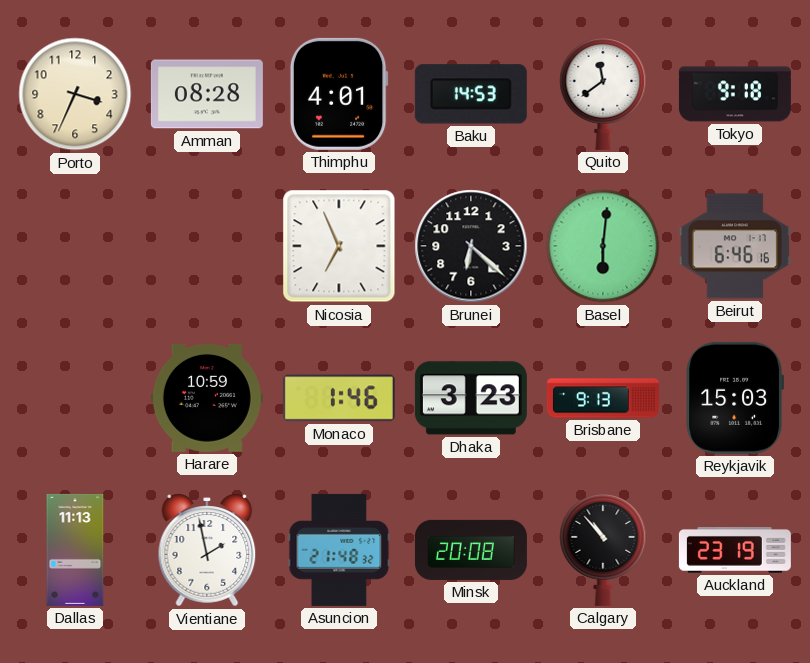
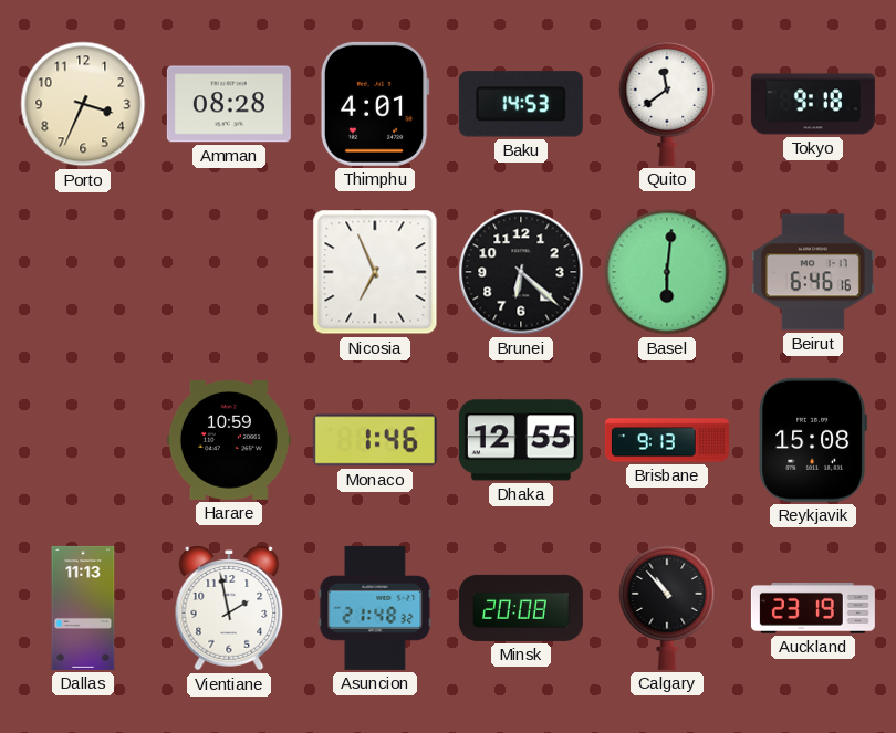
Dhaka: 3:23 -> 12:55 (521, 440)
Reykjavik: 15:03 -> 15:08 (812, 440)
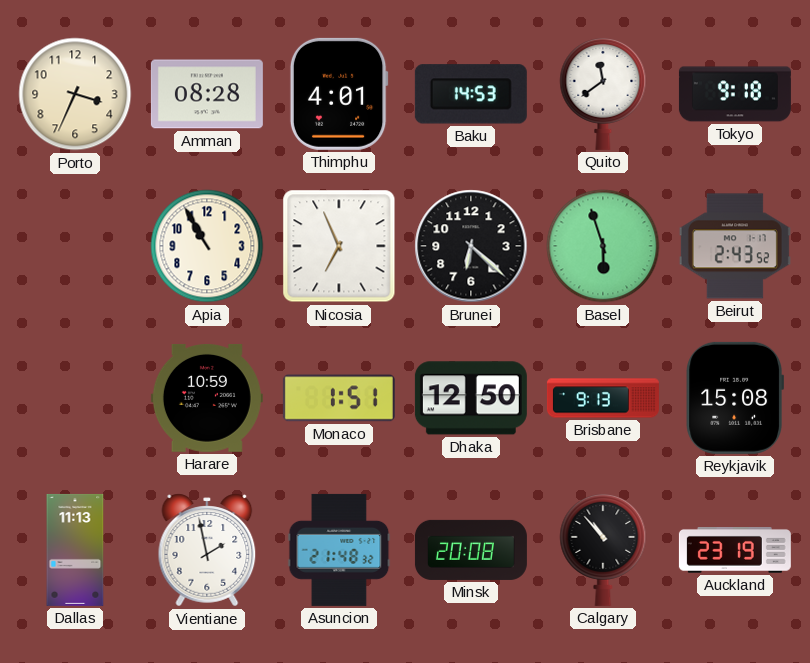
Apia: none -> 10:55 (207, 246)
Basel: 6:01 -> 5:57 (603, 246)
Beirut: 6:46 -> 2:43 (735, 246)
Monaco: 1:46 -> 1:51 (339, 398)
Dhaka: 12:55 -> 12:50 (471, 398)
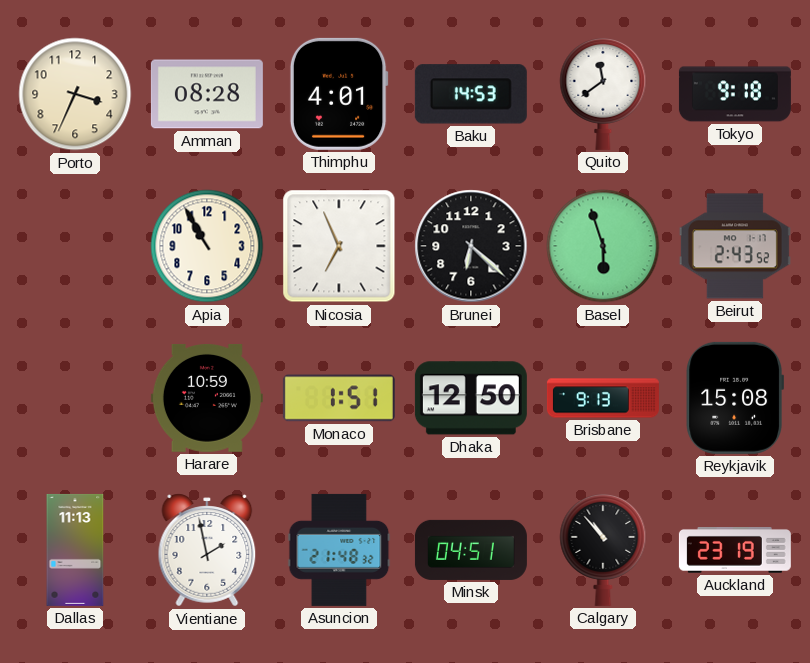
Minsk: 20:08 -> 04:51 (471, 550)
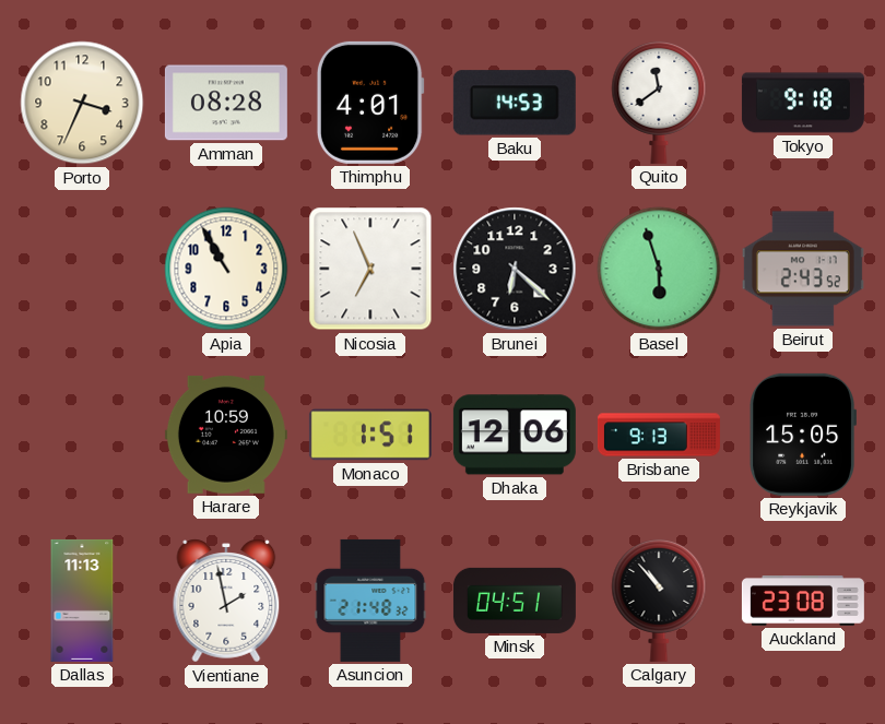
Dhaka: 12:50 -> 12:06 (515, 435)
Reykjavik: 15:08 -> 15:05 (802, 435)
Auckland: 23:19 -> 23:08 (803, 602)
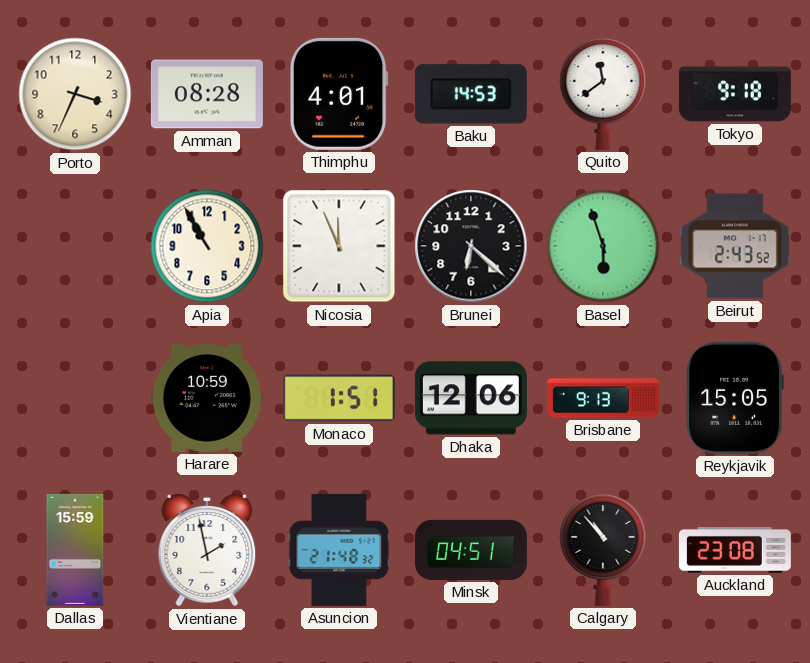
Nicosia: 6:56 -> 11:56 (339, 246)
Dallas: 11:13 -> 15:59 (75, 550)
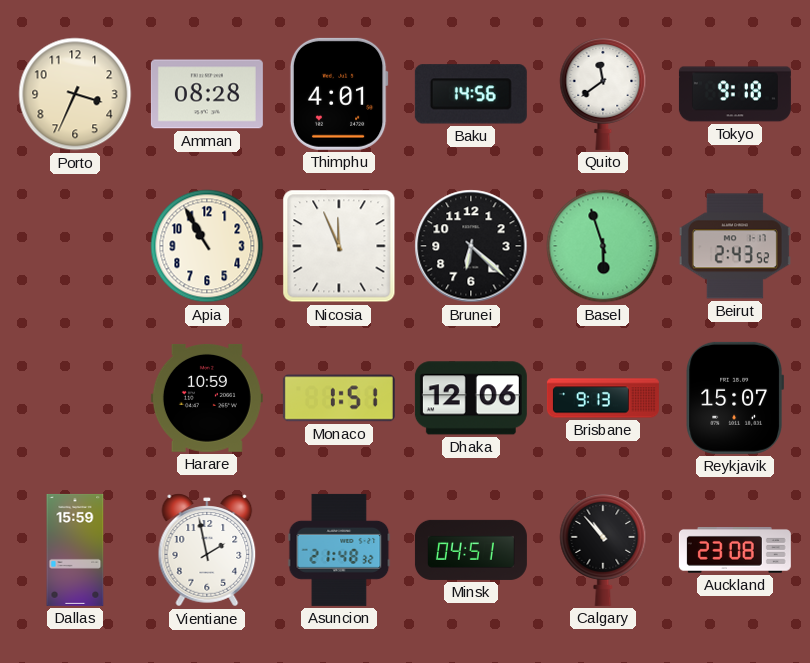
Baku: 14:53 -> 14:56 (471, 94)
Reykjavik: 15:05 -> 15:07 (734, 398)
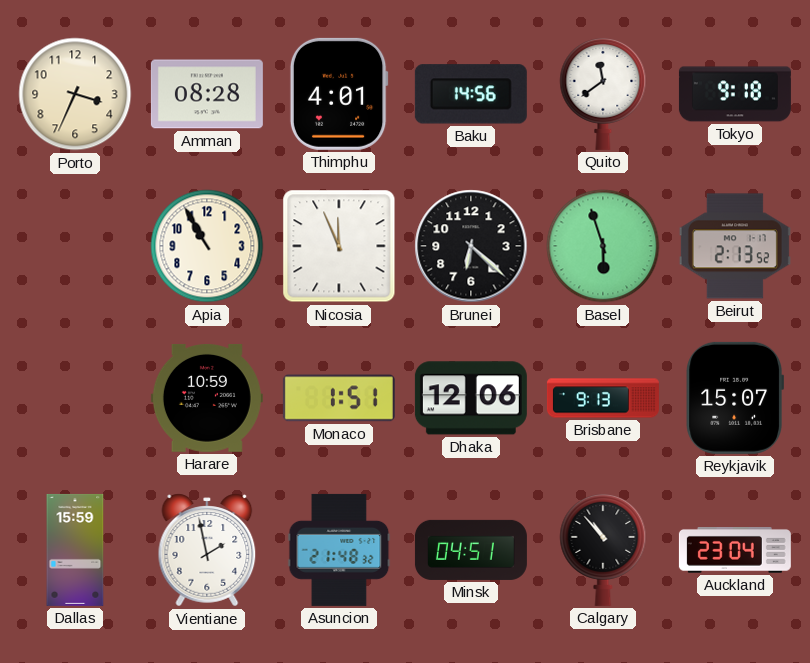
Beirut: 2:43 -> 2:13 (735, 246)
Auckland: 23:08 -> 23:04 (735, 551)
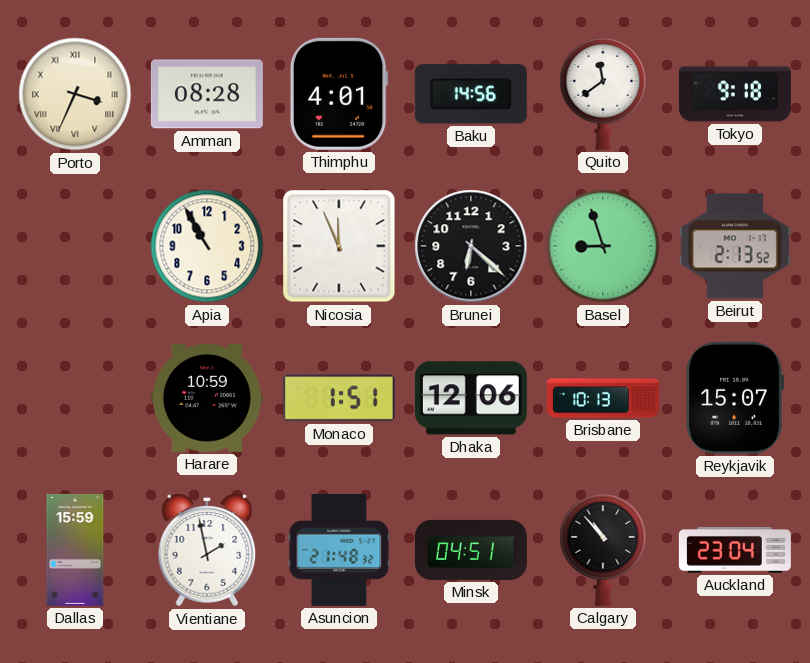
Porto numerals: Arabic -> Roman (75, 94)
Basel: 5:57 -> 8:57 (603, 246)
Brisbane: 9:13 -> 10:13 (603, 398)
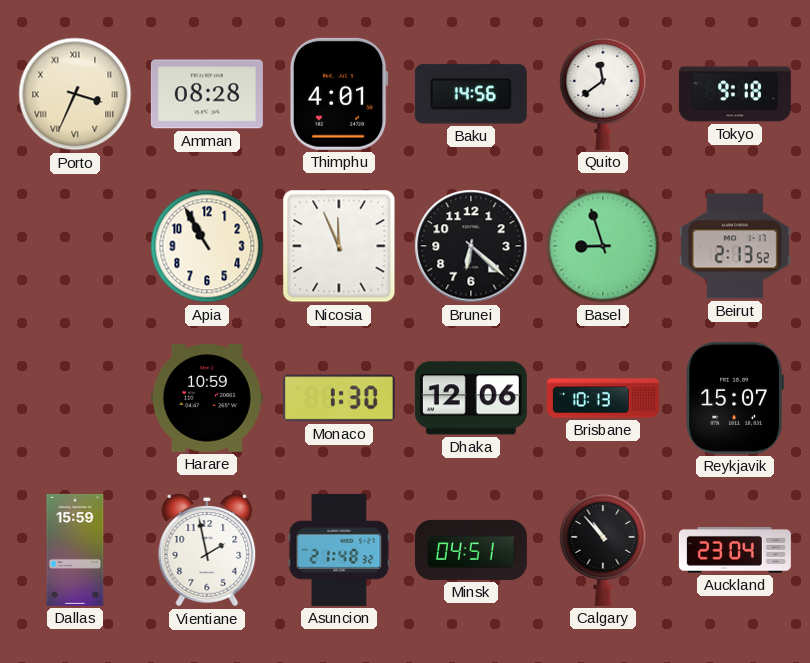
Monaco: 1:51 -> 1:30 (339, 398)
